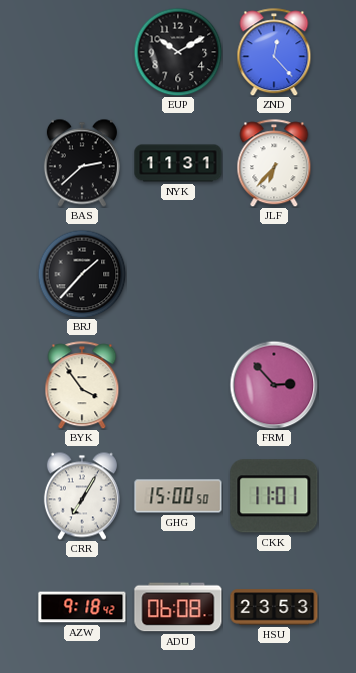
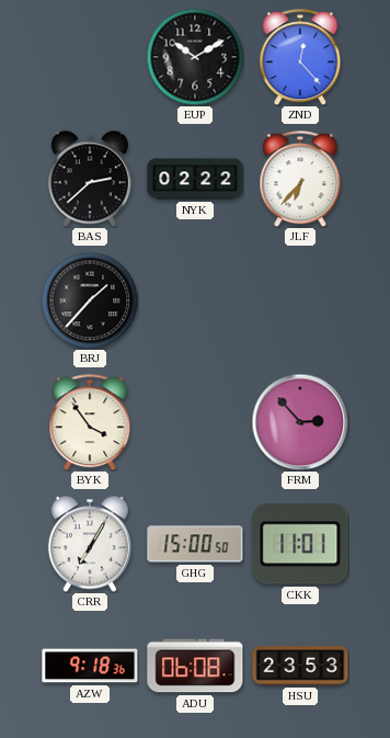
NYK: 11:31 -> 02:22 (195, 179)
AZW: 9:18:42 -> 9:18:36 (90, 666)
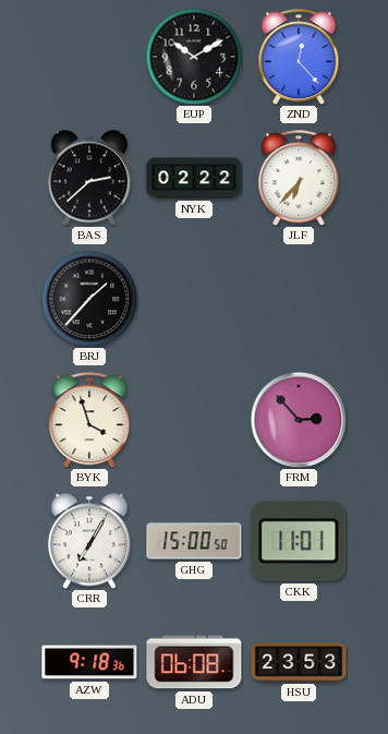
BYK: 3:54 -> 3:57 (89, 420)
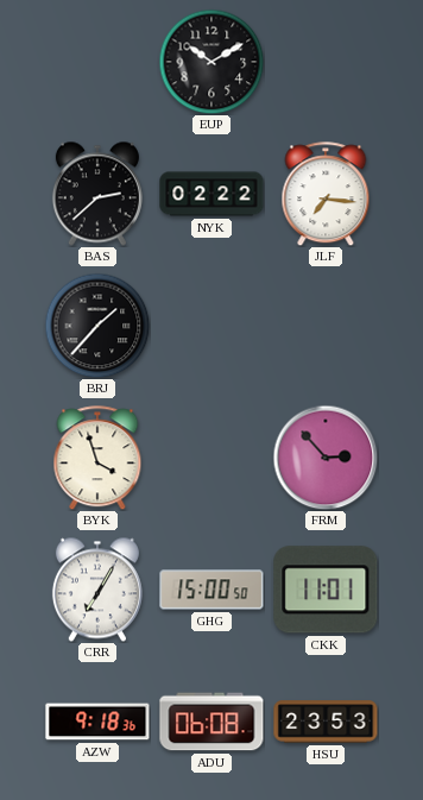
ZND: 12:23 -> none (299, 57)
JLF: 6:37 -> 7:16 (326, 194)
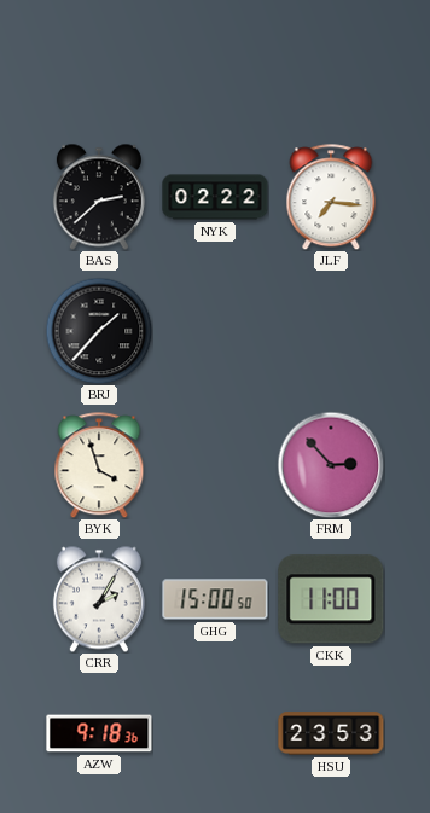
EUP: 10:10 -> none (211, 62)
CRR: 7:05 -> 2:05 (99, 599)
CKK: 11:01 -> 11:00 (331, 599)
ADU: 06:08 -> none (211, 722)
